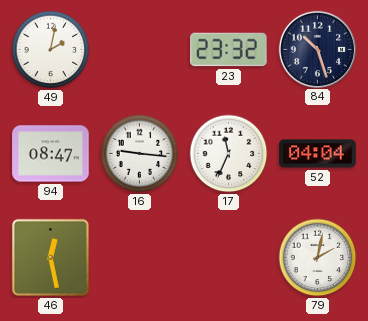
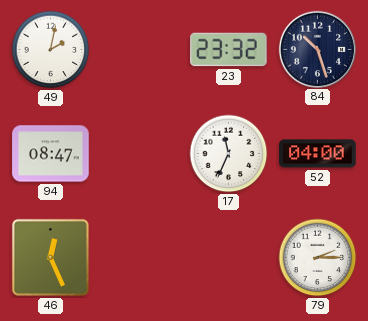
16: 9:16 -> none (140, 154)
52: 04:04 -> 04:00 (318, 154)
46: 12:28 -> 12:26 (50, 257)
79: 2:02 -> 2:15 (318, 258)
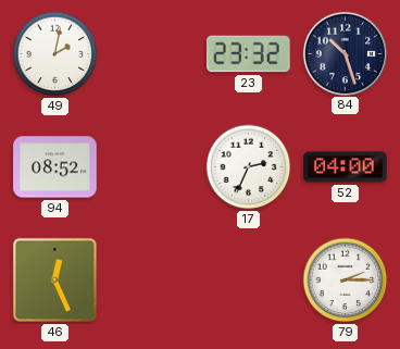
94: 08:47 -> 08:52 (55, 167)
17: 11:34 -> 2:34 (249, 167)
